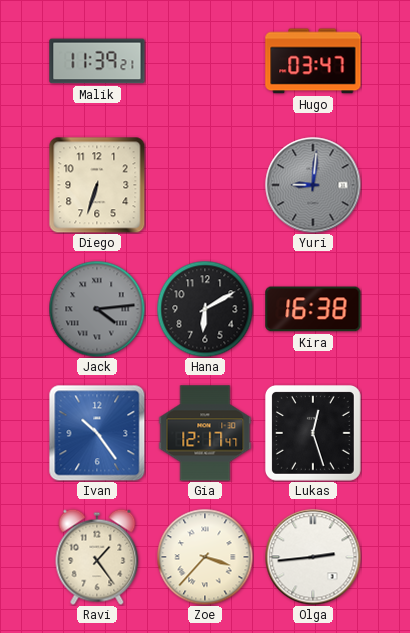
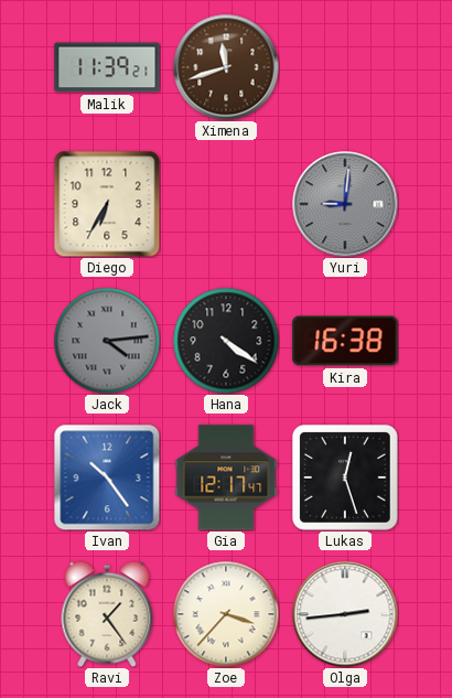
Ximena: none -> 11:42 (226, 67)
Hugo: 03:47 -> none (313, 61)
Diego: 6:33 -> 6:35 (107, 204)
Hana: 6:10 -> 4:21 (226, 341)
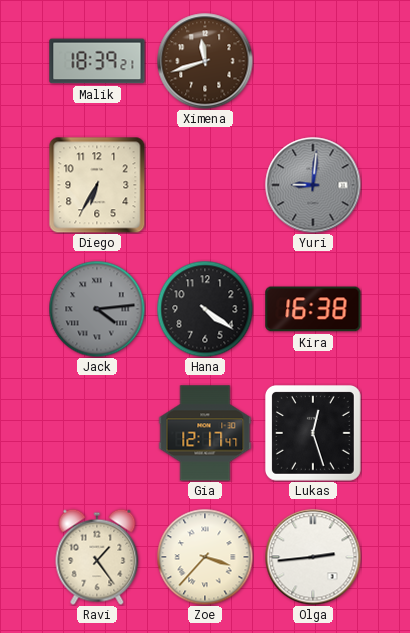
Malik: 11:39 -> 18:39 (97, 61)
Ivan: 10:24 -> none (107, 477)
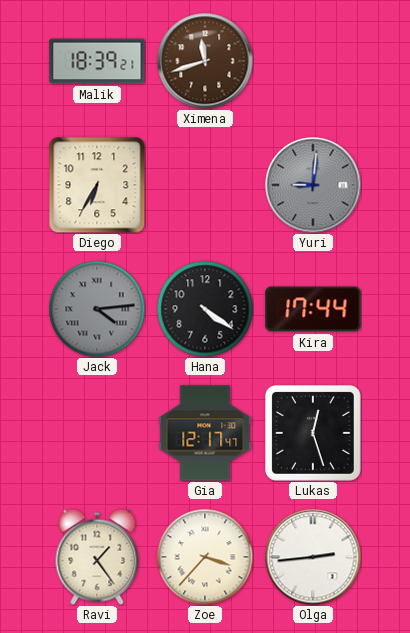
Kira: 16:38 -> 17:44 (313, 309)
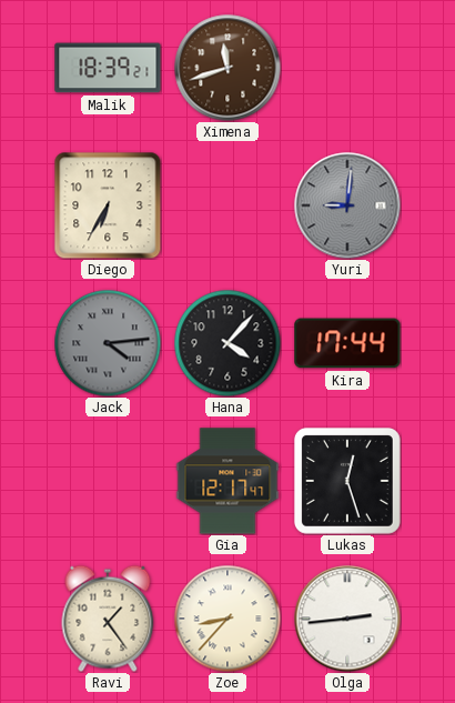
Hana: 4:21 -> 4:07 (228, 343)
Zoe: 3:37 -> 8:37 (228, 619)
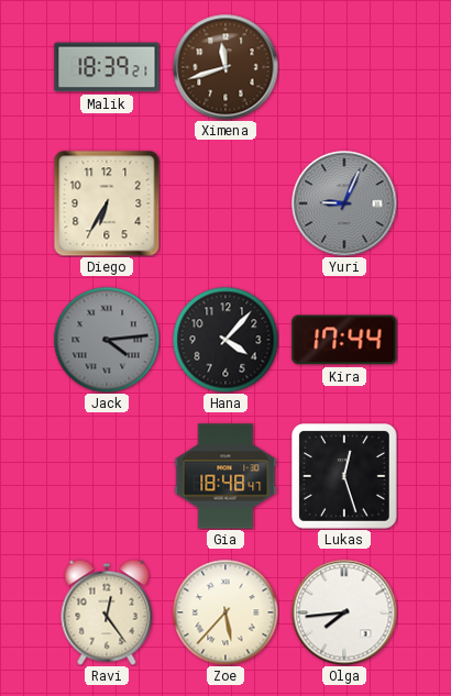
Yuri: 9:01 -> 9:04 (344, 203)
Gia: 12:17 -> 18:48 (226, 476)
Ravi: 1:24 -> 12:24 (107, 612)
Zoe: 8:37 -> 5:37 (226, 612)
Olga: 2:44 -> 7:44 (344, 612)
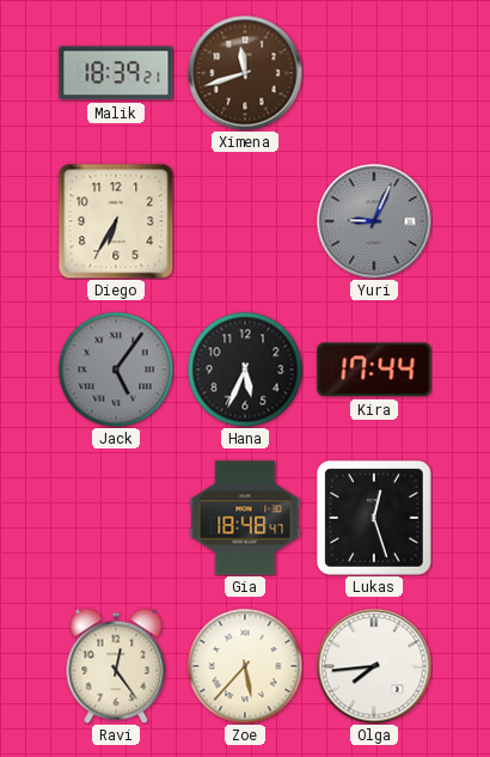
Jack: 4:14 -> 5:06 (116, 370)
Hana: 4:07 -> 5:34 (245, 370)
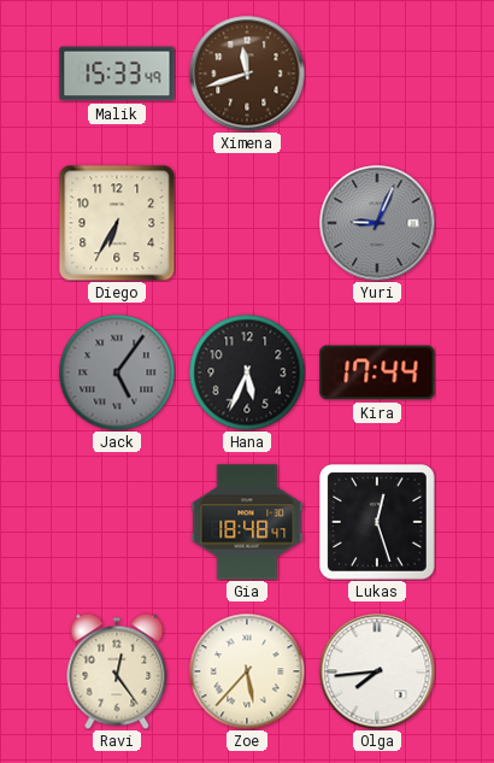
Malik: 18:39 -> 15:33 (117, 74)
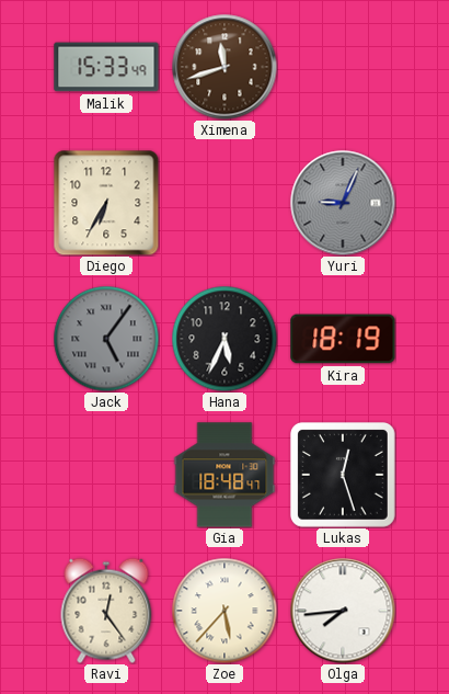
Kira: 17:44 -> 18:19 (343, 339)
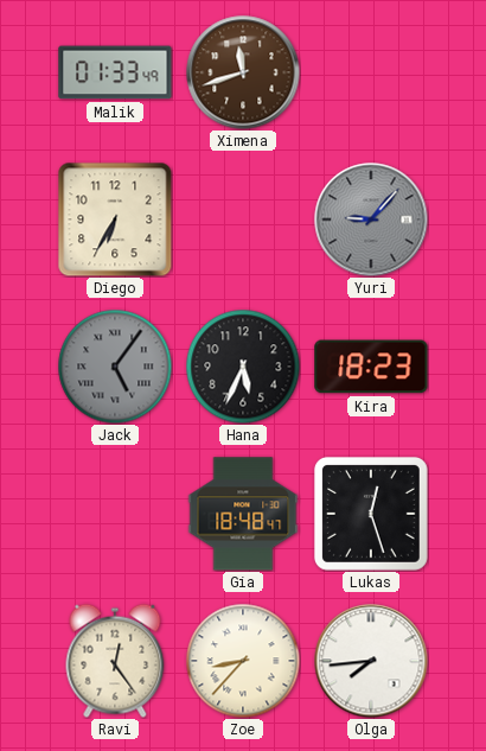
Malik: 15:33 -> 01:33 (115, 72)
Yuri: 9:04 -> 9:07 (371, 219)
Kira: 18:19 -> 18:23 (371, 367)
Zoe: 5:37 -> 8:37 (243, 661)
